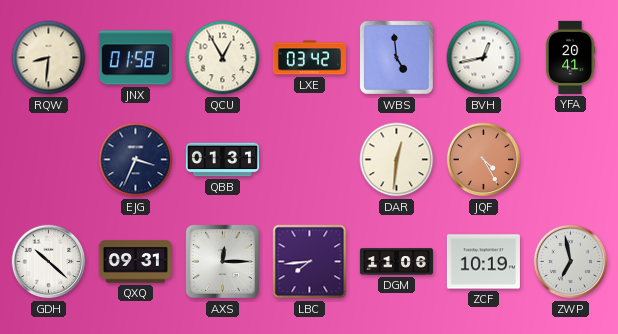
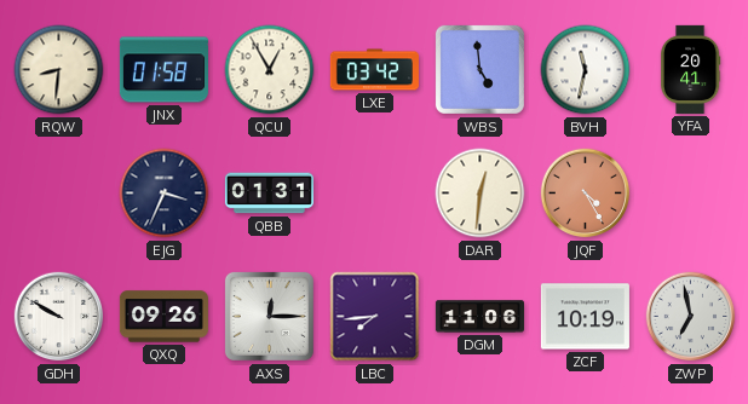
BVH: 12:43 -> 11:32 (586, 70)
GDH: 10:22 -> 9:50 (59, 317)
QXQ: 09:31 -> 09:26 (163, 317)
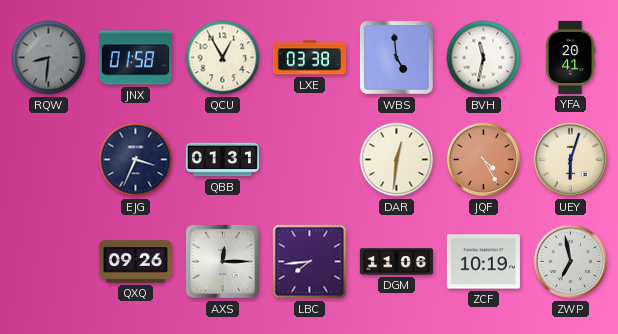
RQW dial: cream -> grey (49, 58)
LXE: 03:42 -> 03:38 (309, 58)
UEY: none -> 6:03 (571, 160)
GDH: 9:50 -> none (59, 317)
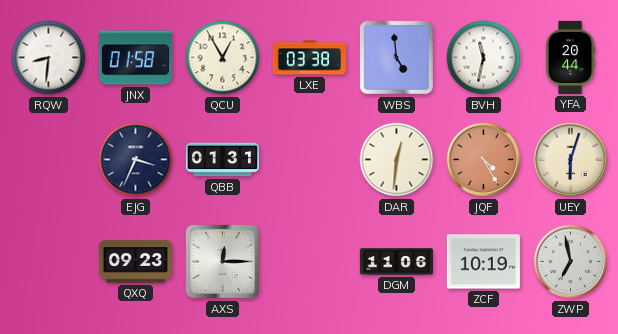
RQW dial: grey -> white (49, 58)
YFA: 20:41 -> 20:44 (570, 57)
QXQ: 09:26 -> 09:23 (135, 262)
LBC: 7:44 -> none (310, 262)
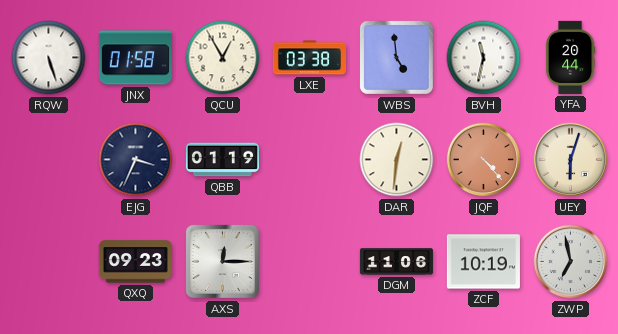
RQW: 8:31 -> 5:27 (49, 58)
QBB: 01:31 -> 01:19 (222, 160)
JQF: 4:25 -> 4:23 (484, 160)
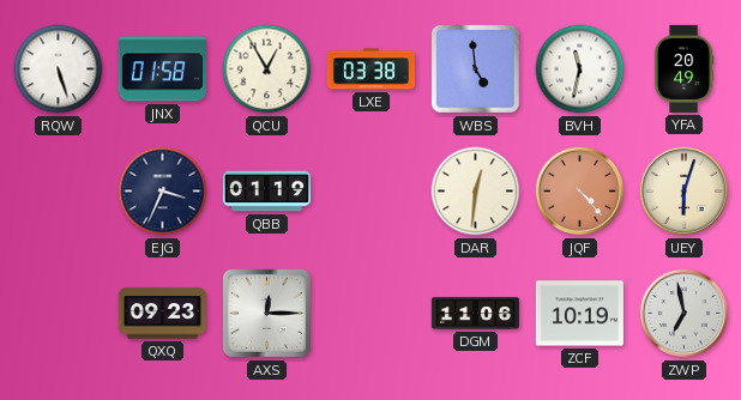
YFA: 20:44 -> 20:49 (683, 68)
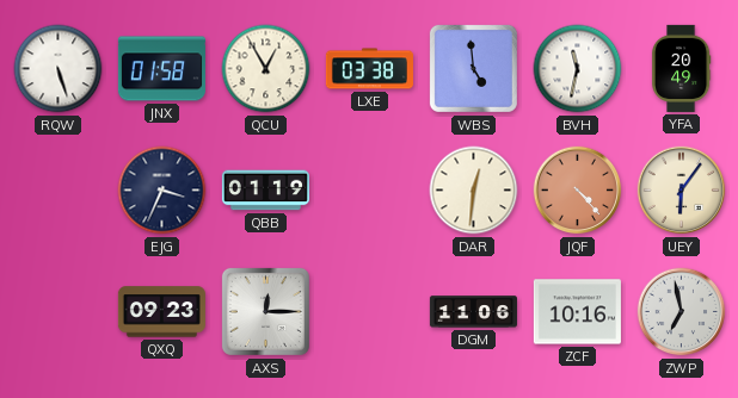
UEY: 6:03 -> 6:06 (682, 191)
ZCF: 10:19 -> 10:16 (577, 312)
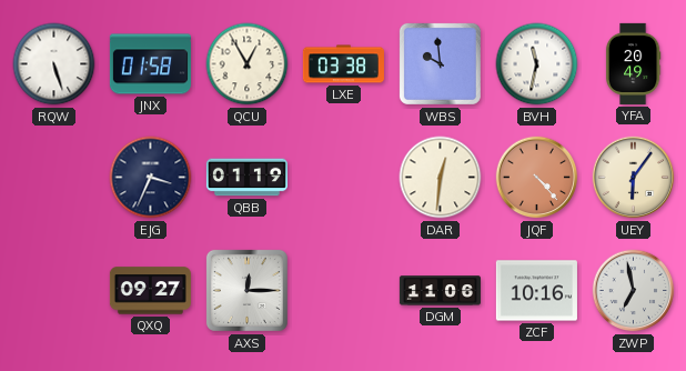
WBS: 4:59 -> 9:59 (440, 63)
QXQ: 09:23 -> 09:27 (150, 291)
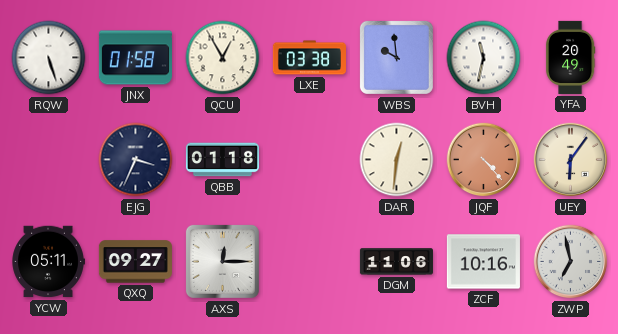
QBB: 01:19 -> 01:18 (222, 160)
YCW: none -> 05:11 (48, 262)
